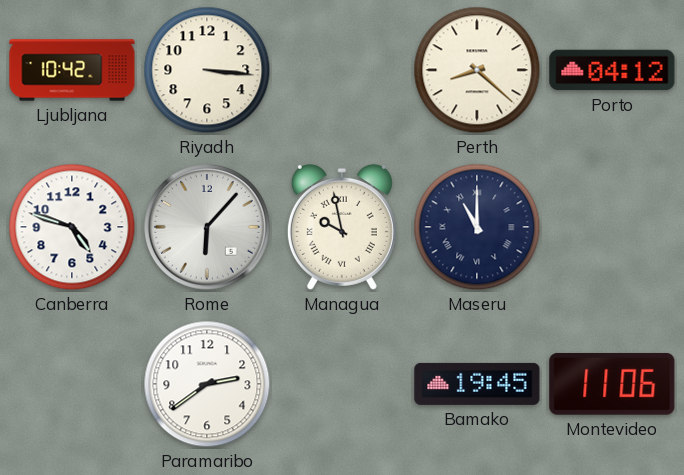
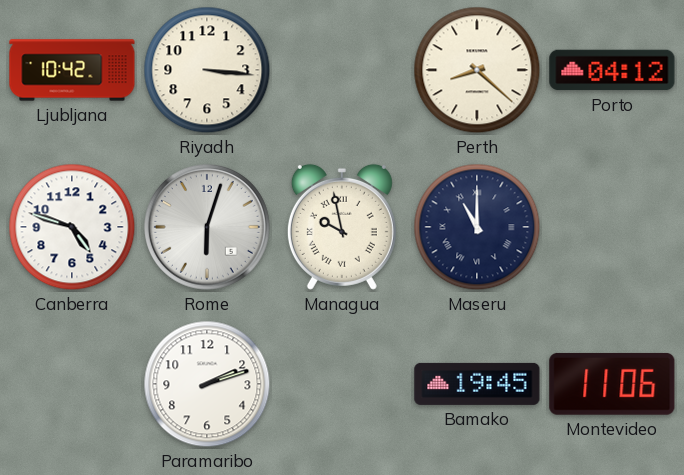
Rome: 6:07 -> 6:03 (207, 227)
Paramaribo: 2:39 -> 2:12 (207, 384)
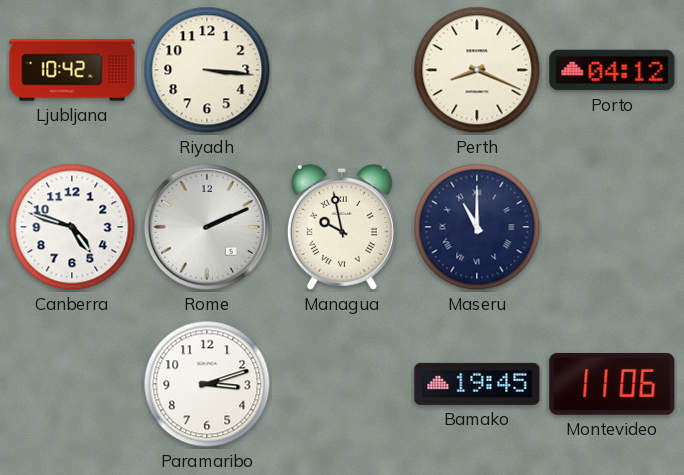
Perth: 8:22 -> 8:19 (477, 70)
Rome: 6:03 -> 2:11 (207, 227)
Paramaribo: 2:12 -> 3:12 (207, 384)
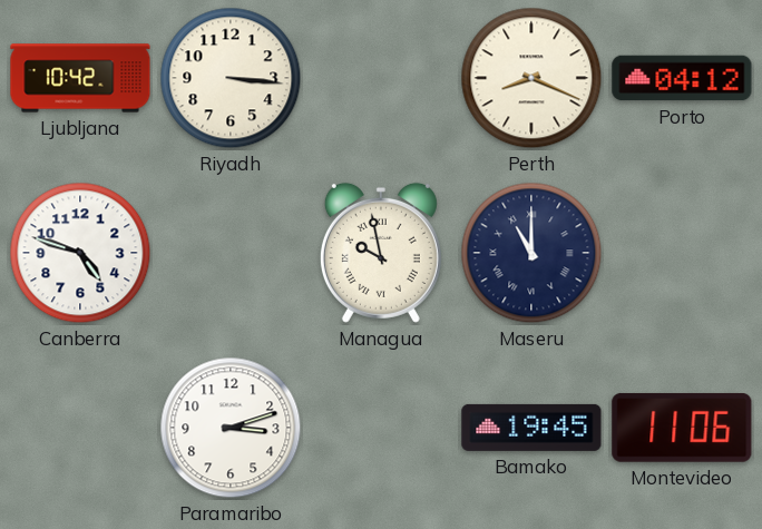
Rome: 2:11 -> none (207, 227)
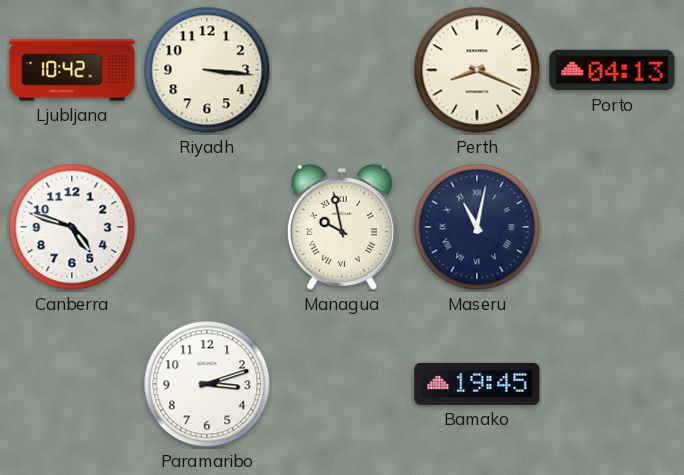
Porto: 04:12 -> 04:13 (612, 70)
Maseru: 11:00 -> 11:02 (477, 227)
Montevideo: 11:06 -> none (682, 428)
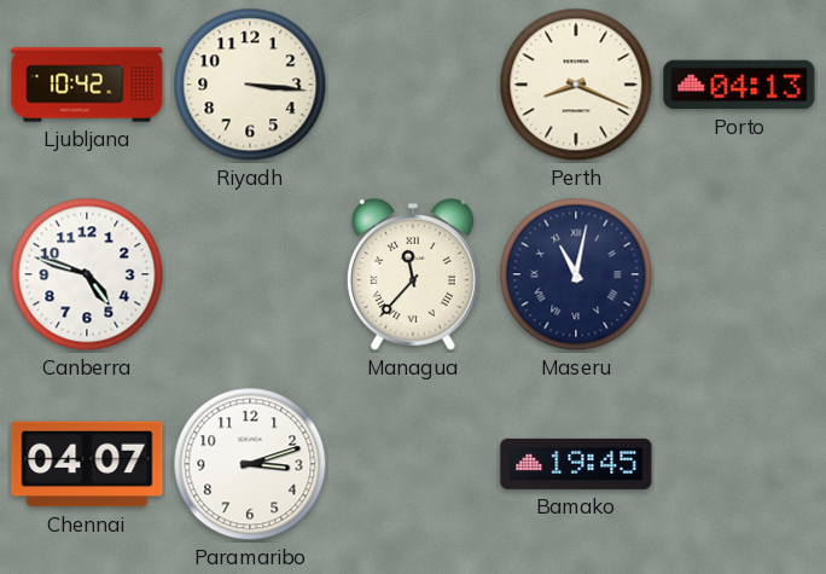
Managua: 9:58 -> 11:37 (413, 274)
Chennai: none -> 04:07 (87, 464)
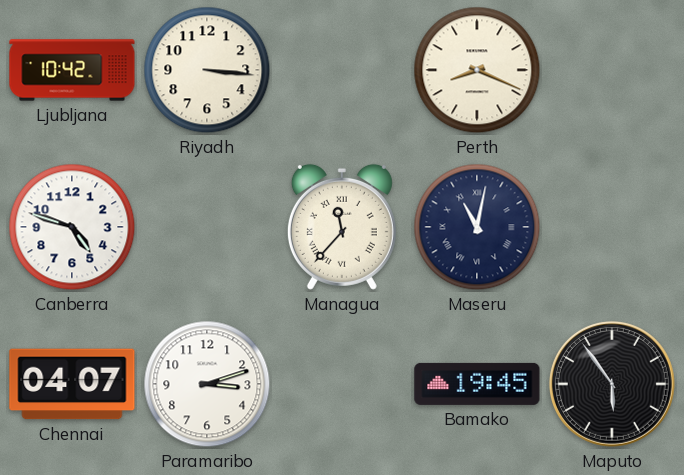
Porto: 04:13 -> none (739, 85)
Maputo: none -> 5:54 (612, 384)
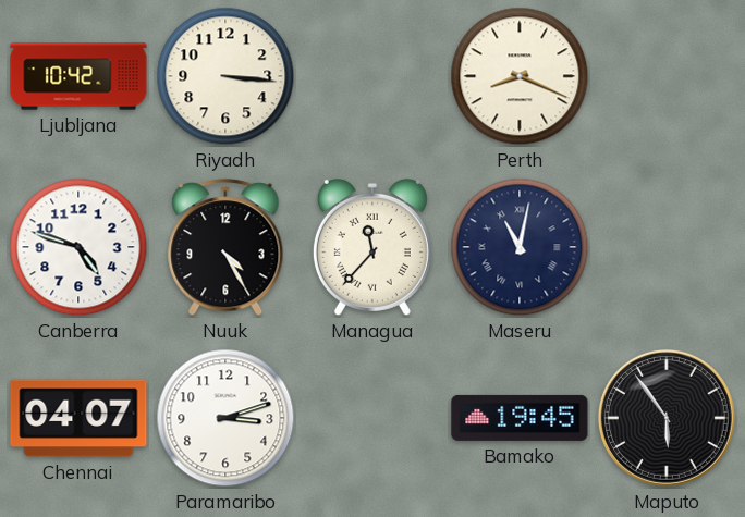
Nuuk: none -> 4:25 (225, 248)
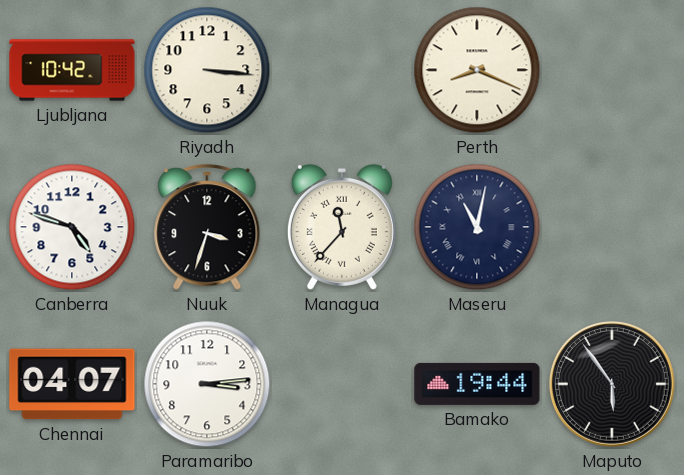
Nuuk: 4:25 -> 3:33 (207, 228)
Paramaribo: 3:12 -> 3:14 (207, 384)
Bamako: 19:45 -> 19:44 (477, 384)
